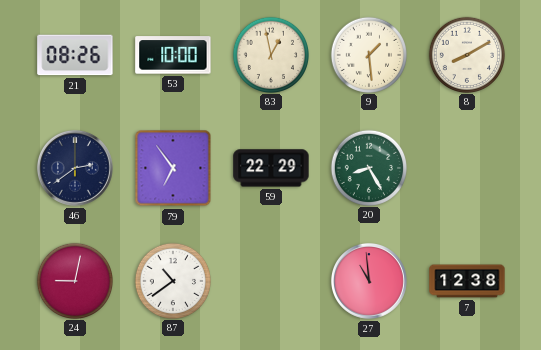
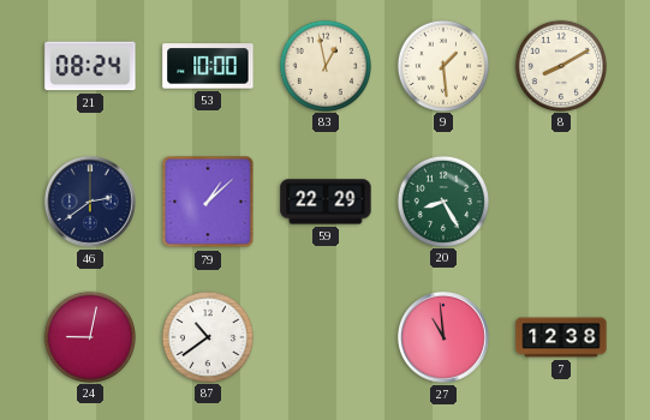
21: 08:26 -> 08:24 (90, 66)
79: 6:54 -> 1:08 (208, 202)
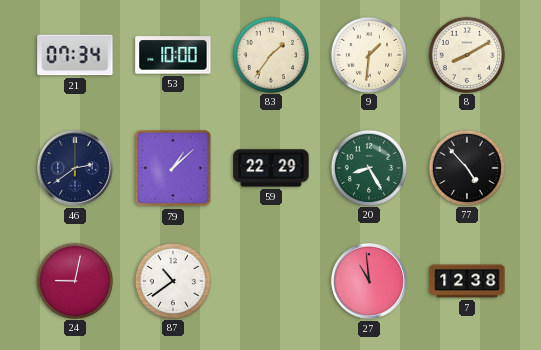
21: 08:24 -> 07:34 (75, 55)
83: 12:58 -> 1:36 (270, 54)
9: 1:29 -> 1:31 (368, 54)
77: none -> 4:53 (466, 167)
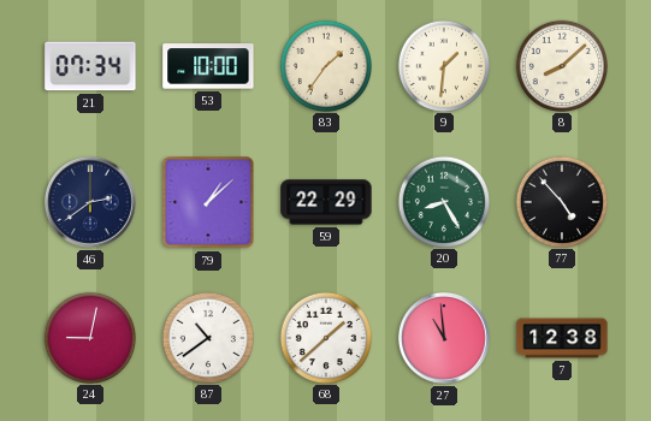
8: 8:10 -> 8:08 (561, 65)
68: none -> 1:38 (325, 337)
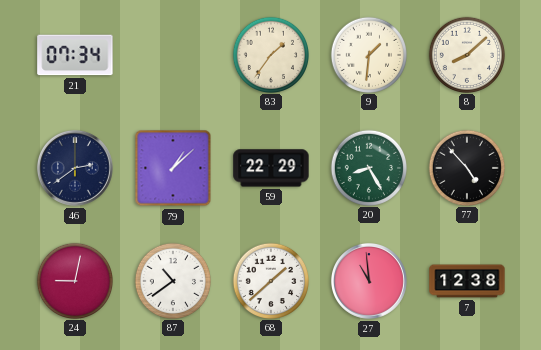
53: 10:00 -> none (208, 66)
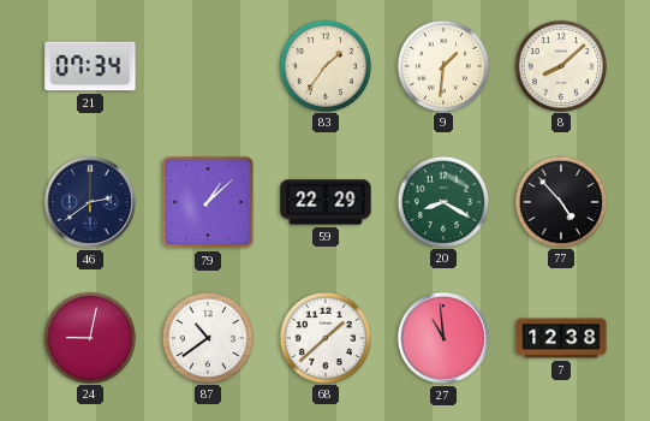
20: 8:25 -> 8:20 (442, 201)
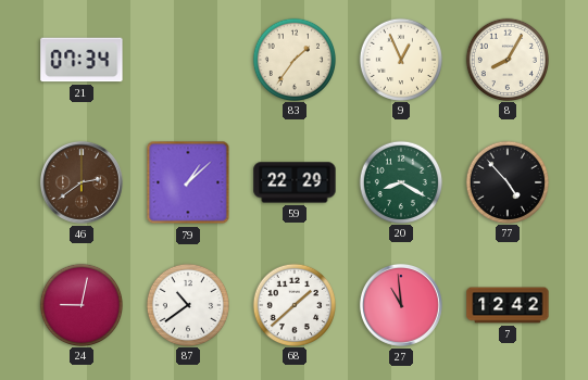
9: 1:31 -> 12:56 (400, 59)
8: 8:08 -> 8:05 (506, 59)
46 dial: navy -> brown (82, 182)
7: 12:38 -> 12:42 (508, 305)
